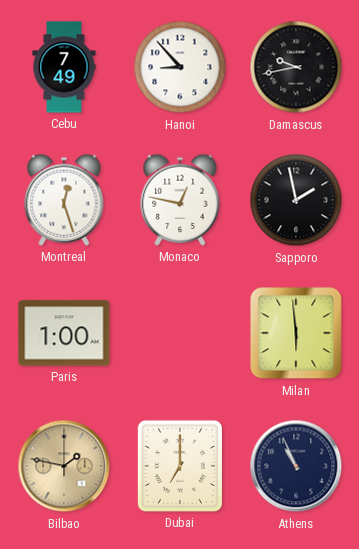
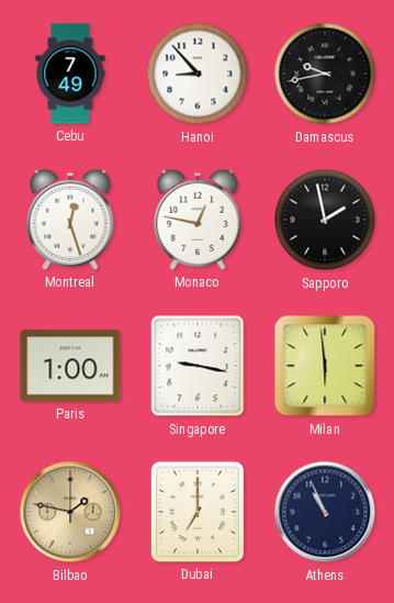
Singapore: none -> 9:17 (198, 366)
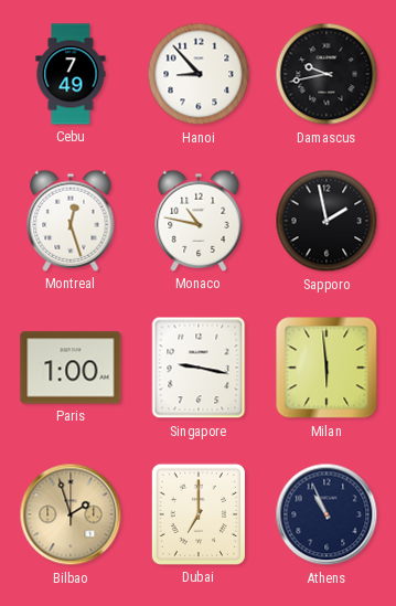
Monaco: 12:47 -> 10:47 (199, 221)
Bilbao: 1:47 -> 1:57 (71, 514)
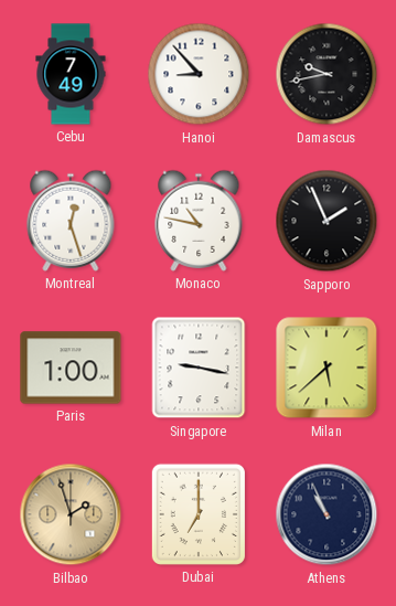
Sapporo: 1:58 -> 1:56 (327, 221)
Milan: 5:59 -> 5:38 (327, 368)
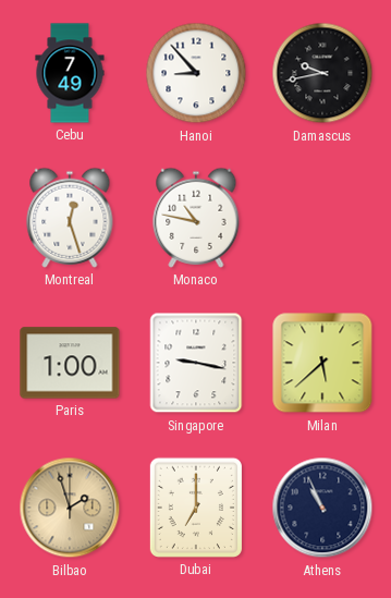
Sapporo: 1:56 -> none (327, 221)
